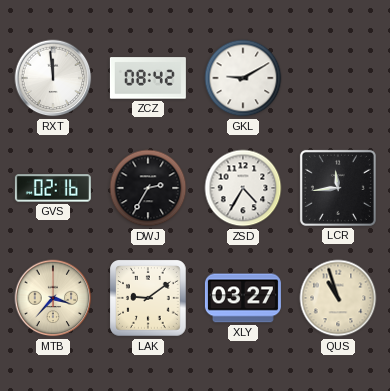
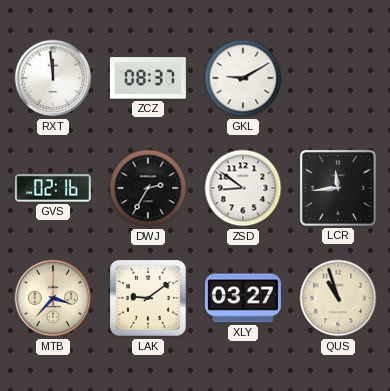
ZCZ: 08:42 -> 08:37 (148, 78)
ZSD: 4:35 -> 8:51 (243, 188)
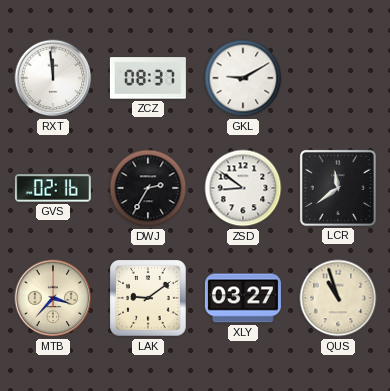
LCR: 11:44 -> 11:39 (338, 188)
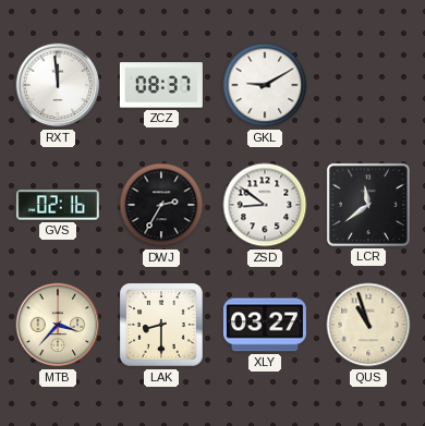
LAK: 9:09 -> 8:30 (162, 326)
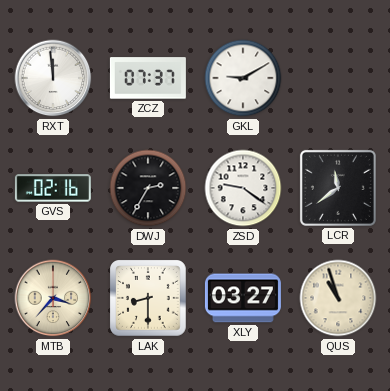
ZCZ: 08:37 -> 07:37 (148, 78)
ZSD: 8:51 -> 9:21 (243, 188)
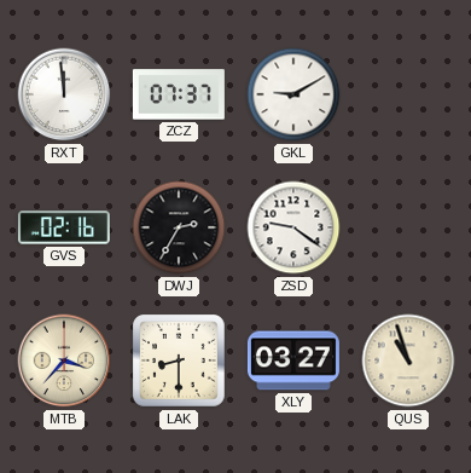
LCR: 11:39 -> none (338, 188)
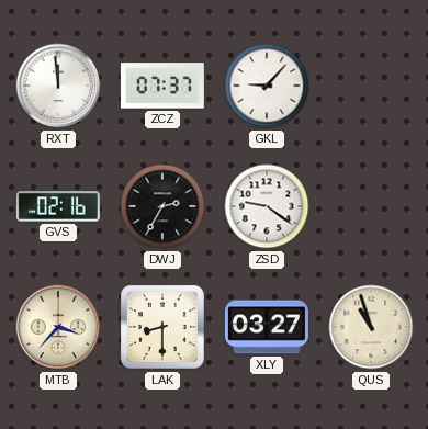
GKL: 9:10 -> 9:07 (267, 86)
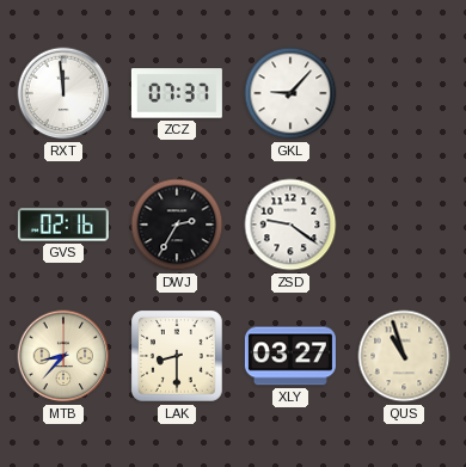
MTB: 3:37 -> 8:37 (63, 356)
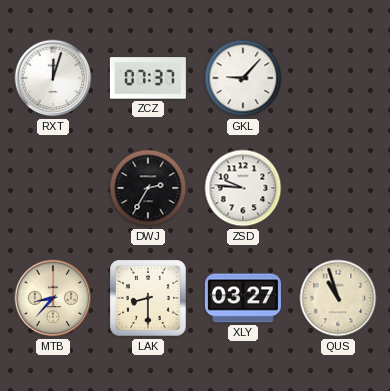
RXT: 11:59 -> 12:03 (53, 78)
GVS: 02:16 -> none (63, 225)
ZSD: 9:21 -> 9:46 (243, 188)
